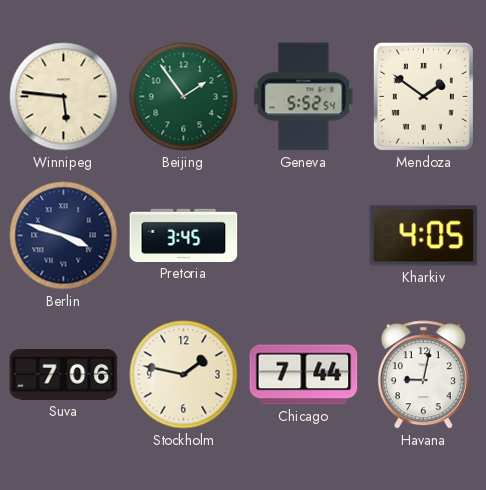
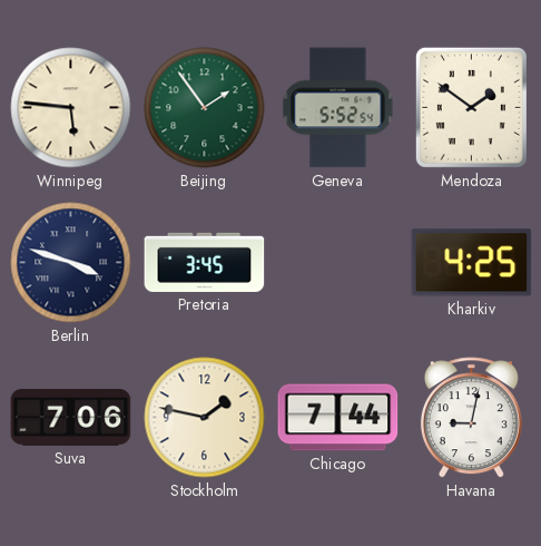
Kharkiv: 4:05 -> 4:25 (472, 263)
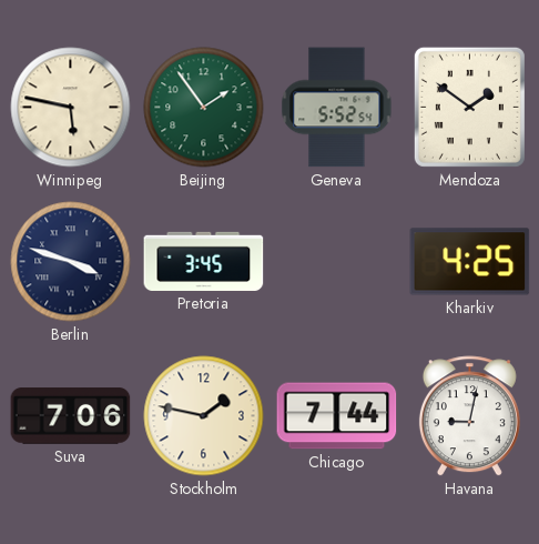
Winnipeg: 5:46 -> 5:47 (71, 108)
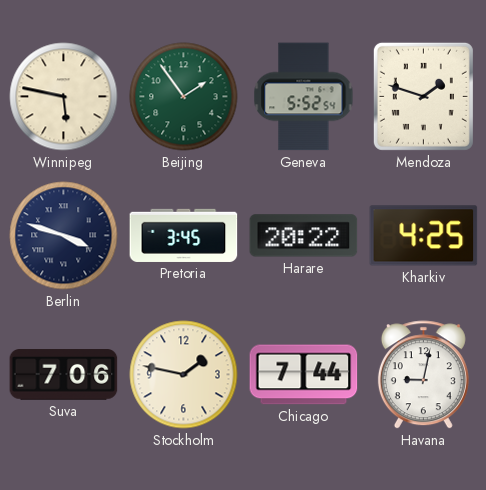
Mendoza: 1:51 -> 1:48 (423, 96)
Harare: none -> 20:22 (304, 236)
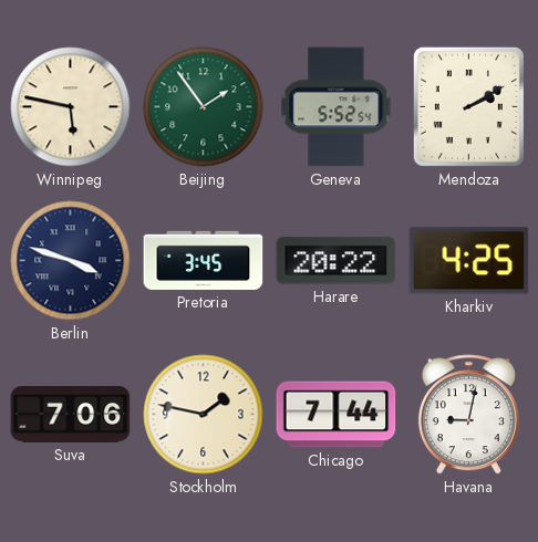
Mendoza: 1:48 -> 2:10 (468, 106)
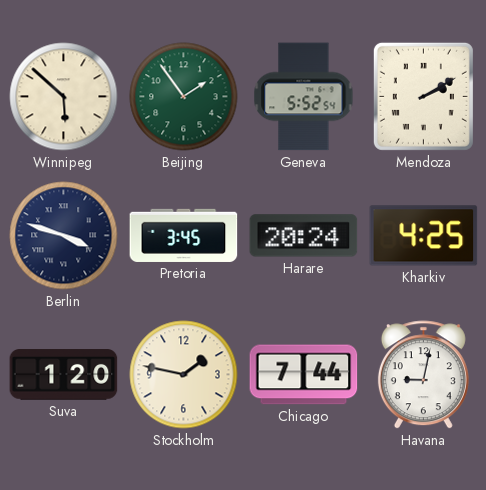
Winnipeg: 5:47 -> 5:52 (64, 97)
Harare: 20:22 -> 20:24 (304, 236)
Suva: 7:06 -> 1:20 (64, 375)
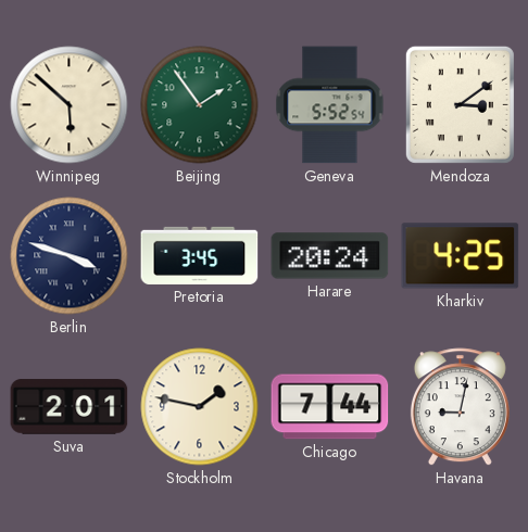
Mendoza: 2:10 -> 3:09 (460, 104)
Suva: 1:20 -> 2:01 (70, 407)
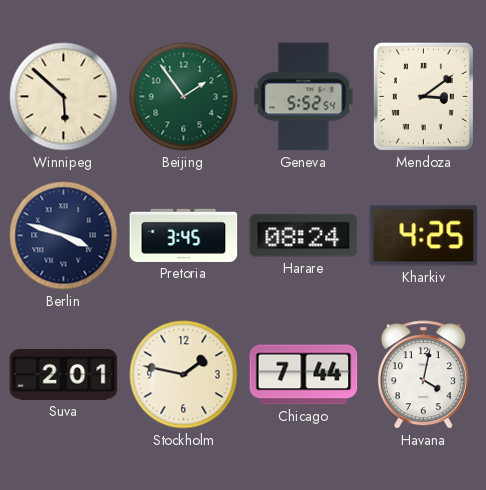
Harare: 20:24 -> 08:24 (304, 236)
Havana: 9:02 -> 4:02 (423, 375)
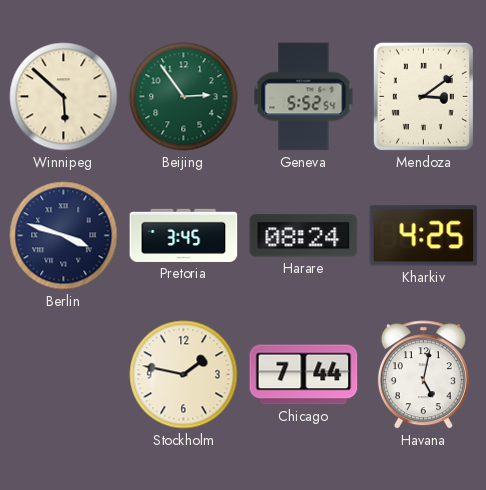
Beijing: 1:54 -> 2:54 (184, 97)
Suva: 2:01 -> none (64, 375)
Havana: 4:02 -> 5:02 (423, 375)
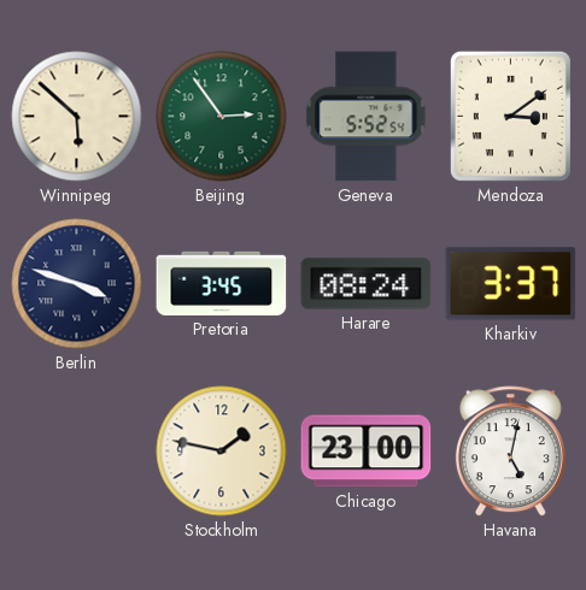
Kharkiv: 4:25 -> 3:37 (511, 284)
Chicago: 7:44 -> 23:00 (367, 452)
